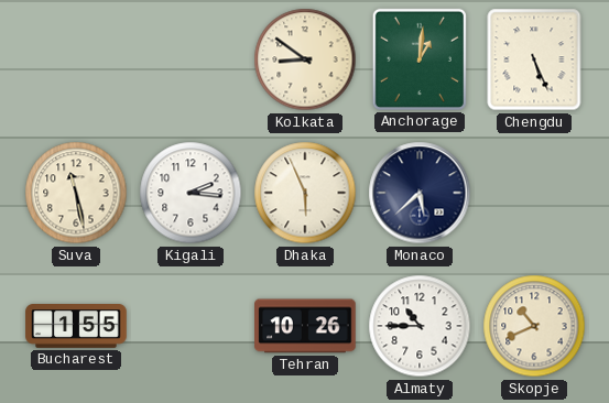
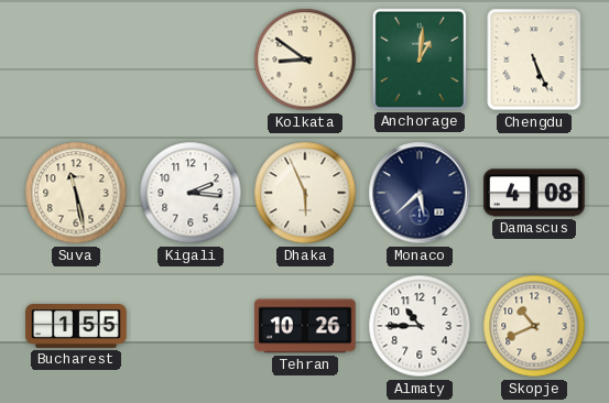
Damascus: none -> 4:08 (534, 193)
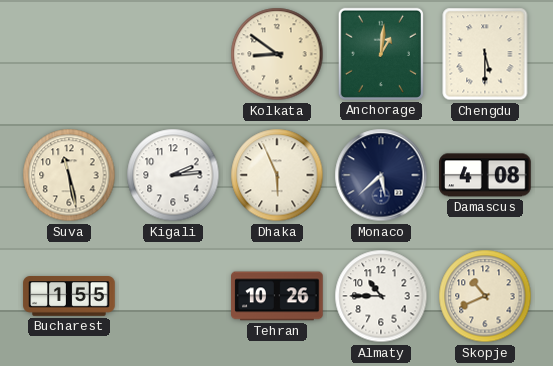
Chengdu: 5:26 -> 5:30 (485, 54)
Kigali: 2:16 -> 2:14 (173, 175)
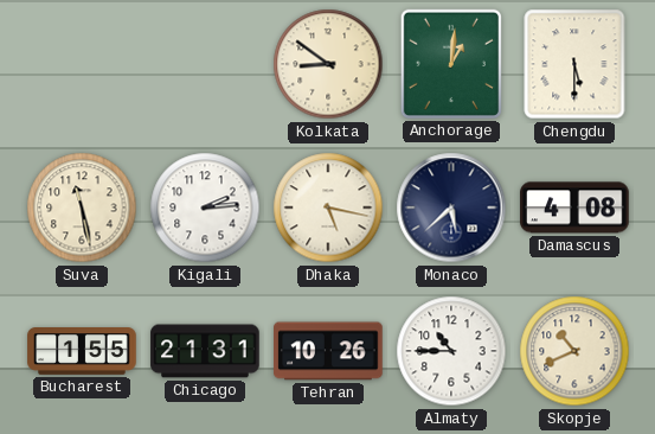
Dhaka: 5:56 -> 5:17 (328, 208)
Chicago: none -> 21:31 (205, 351)
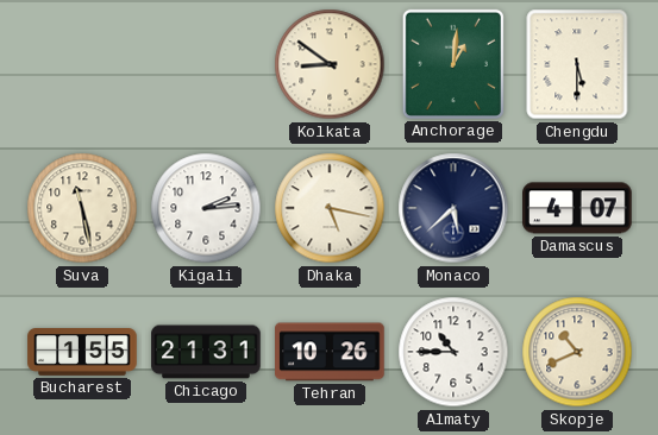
Damascus: 4:08 -> 4:07 (577, 208)
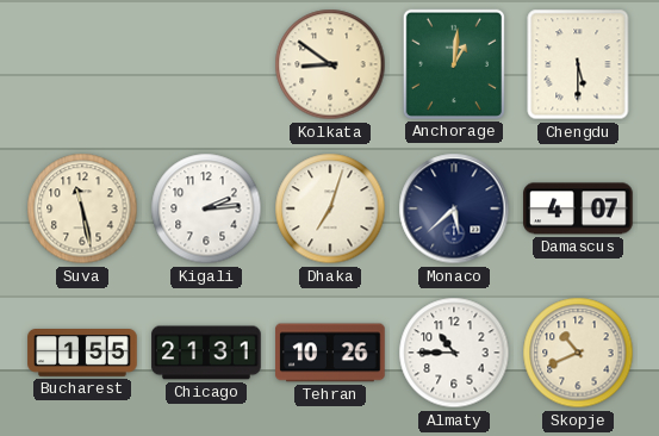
Dhaka: 5:17 -> 7:03 (330, 208)
